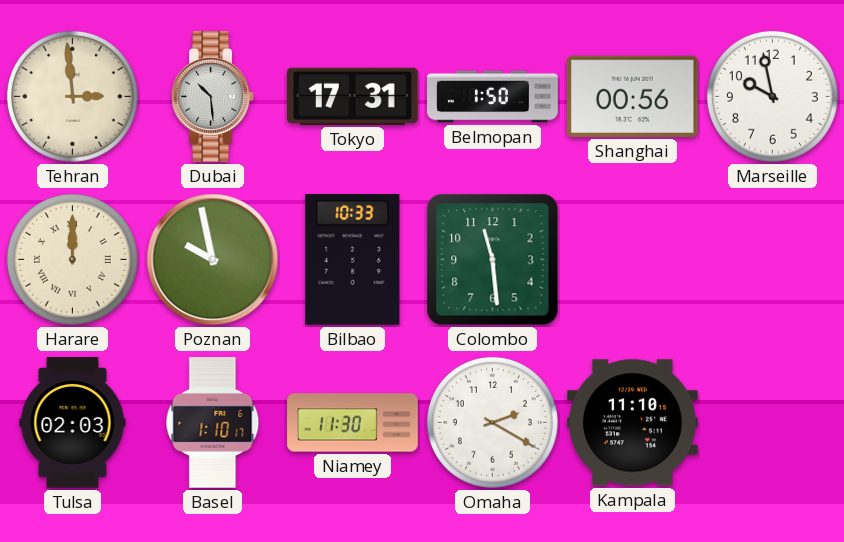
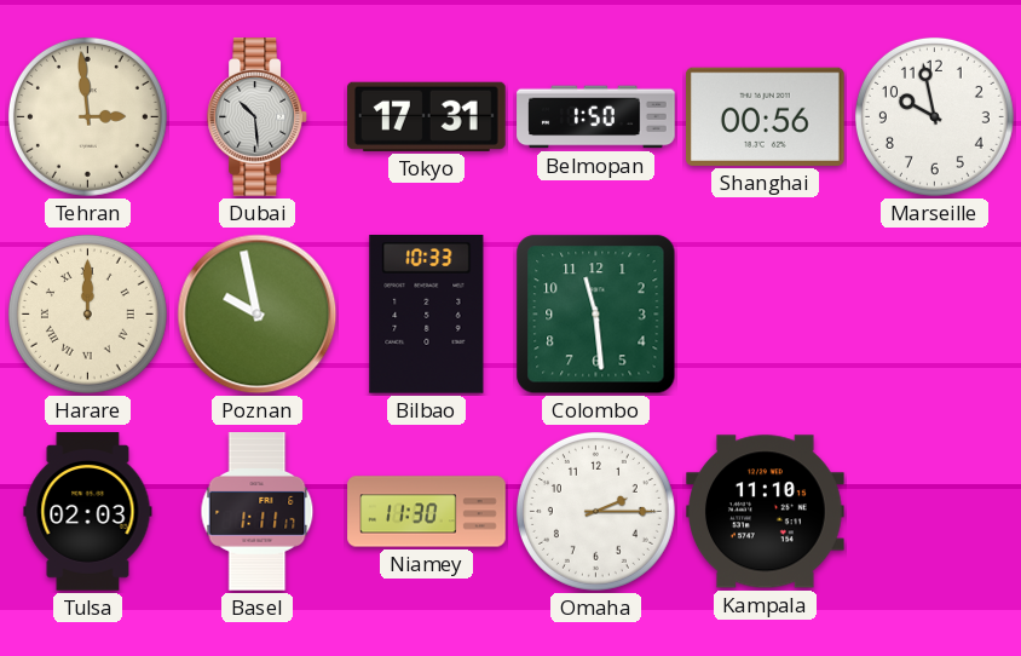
Basel: 1:10 -> 1:11 (258, 512)
Omaha: 2:20 -> 2:15 (595, 511)
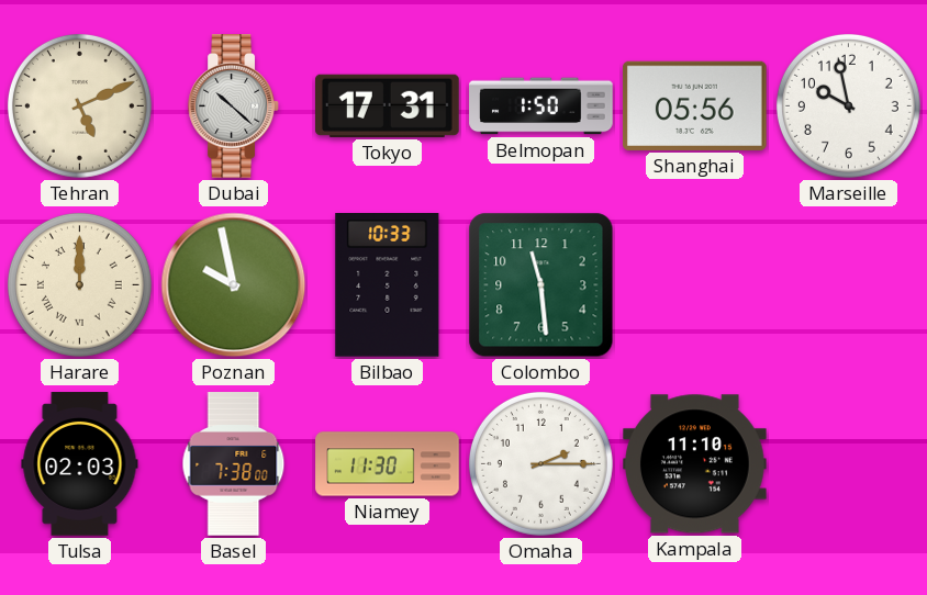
Tehran: 2:59 -> 5:11 (79, 105)
Dubai: 10:29 -> 10:22 (234, 106)
Shanghai: 00:56 -> 05:56 (695, 105)
Basel: 1:11 -> 7:38 (234, 464)
